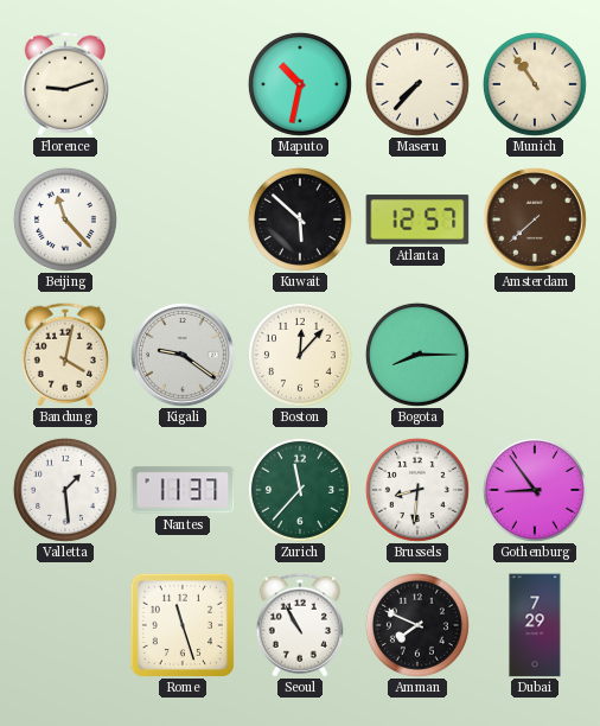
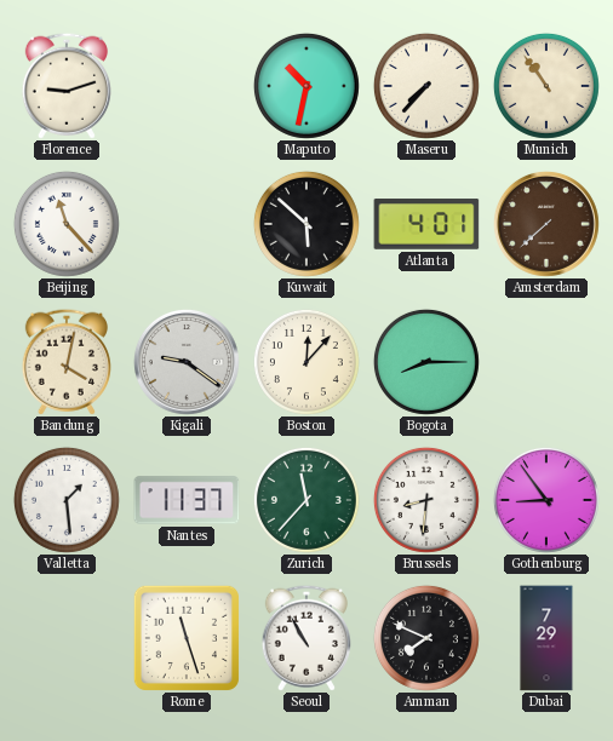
Atlanta: 12:57 -> 4:01 (426, 224)
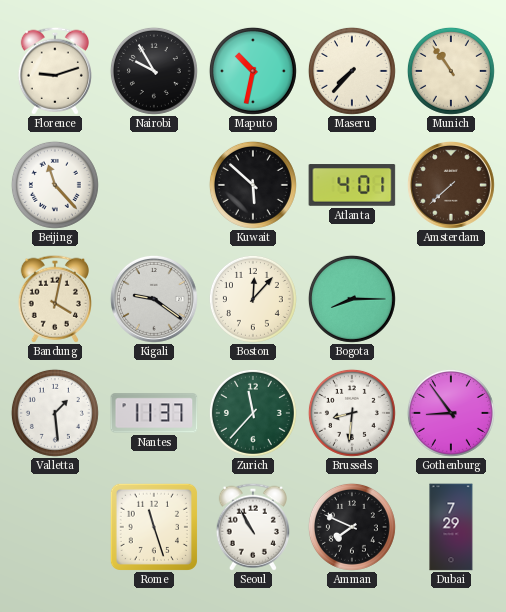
Nairobi: none -> 9:55 (154, 71)
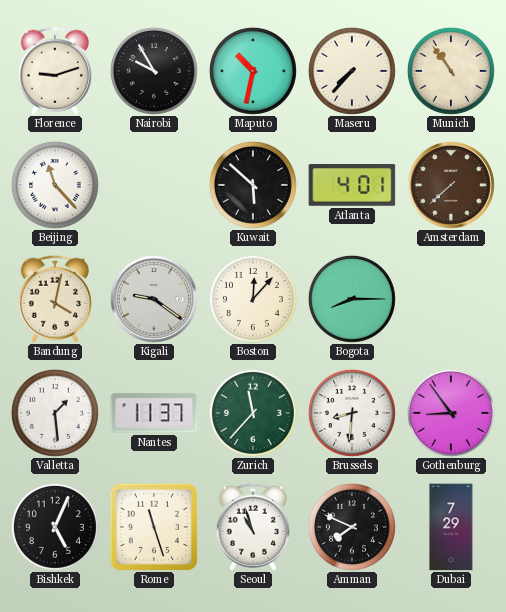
Bishkek: none -> 5:04 (55, 527)
Seoul: 10:55 -> 10:57 (253, 527)
